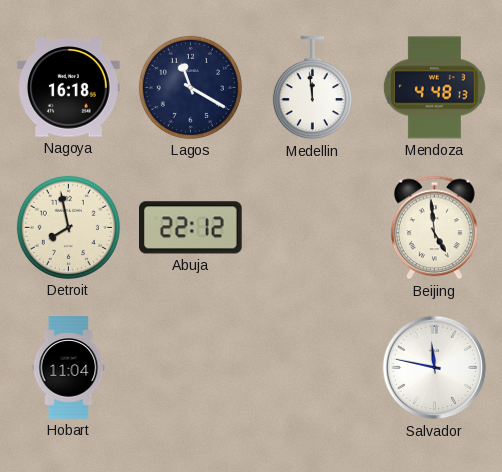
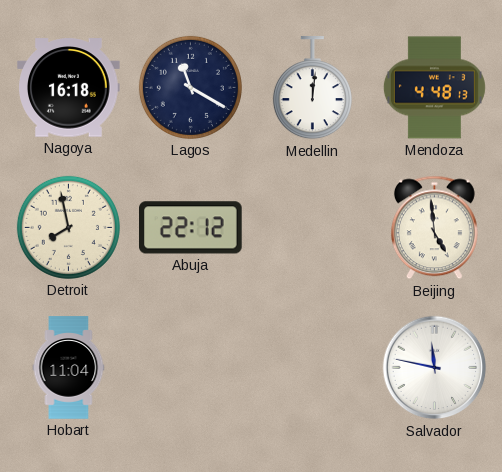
Medellin: 11:59 -> 12:01 (312, 88)
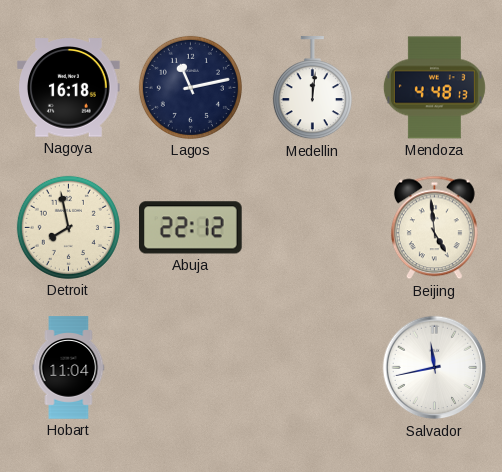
Lagos: 11:20 -> 11:13 (190, 87)
Salvador: 11:47 -> 11:43 (435, 368)
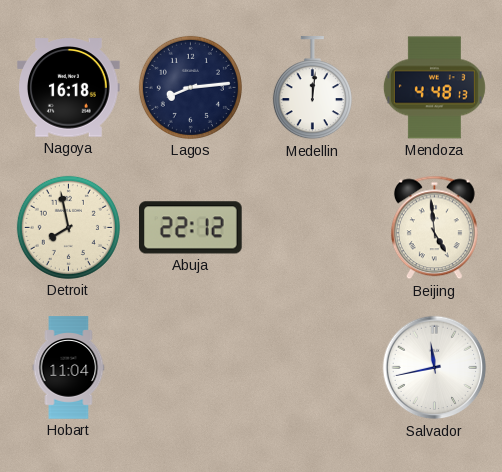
Lagos: 11:13 -> 8:14 (190, 87)
